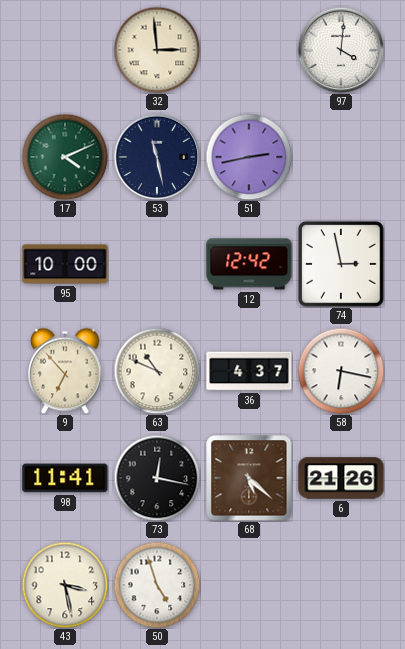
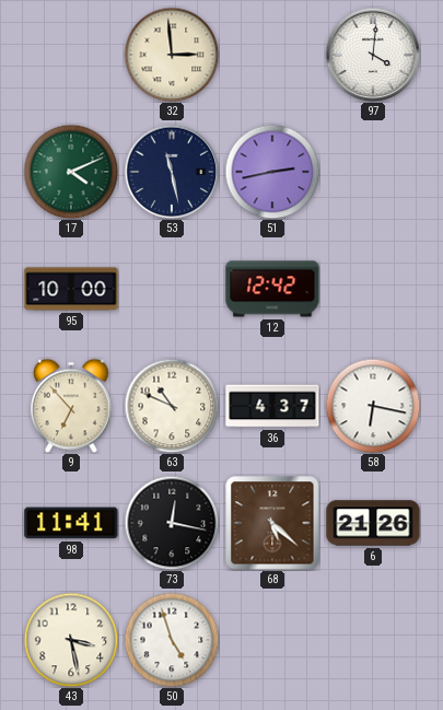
74: 2:58 -> none (341, 264)
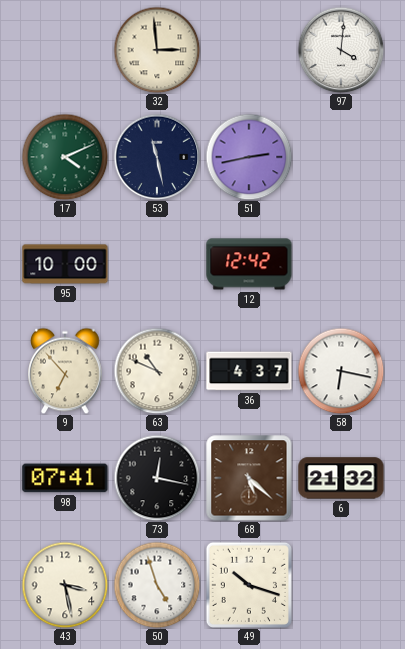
98: 11:41 -> 07:41 (65, 478)
6: 21:26 -> 21:32 (341, 478)
49: none -> 10:18 (249, 585)
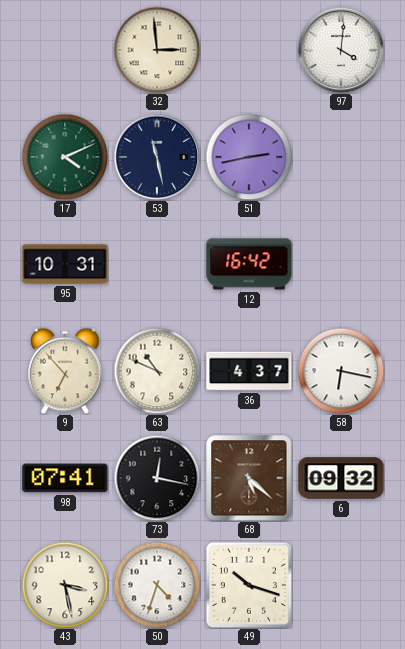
95: 10:00 -> 10:31 (65, 264)
12: 12:42 -> 16:42 (249, 264)
6: 21:32 -> 09:32 (341, 478)
50: 4:57 -> 4:33 (157, 585)
